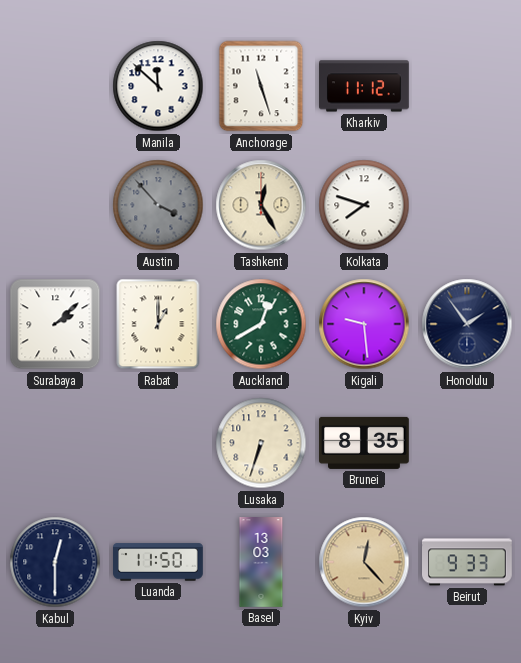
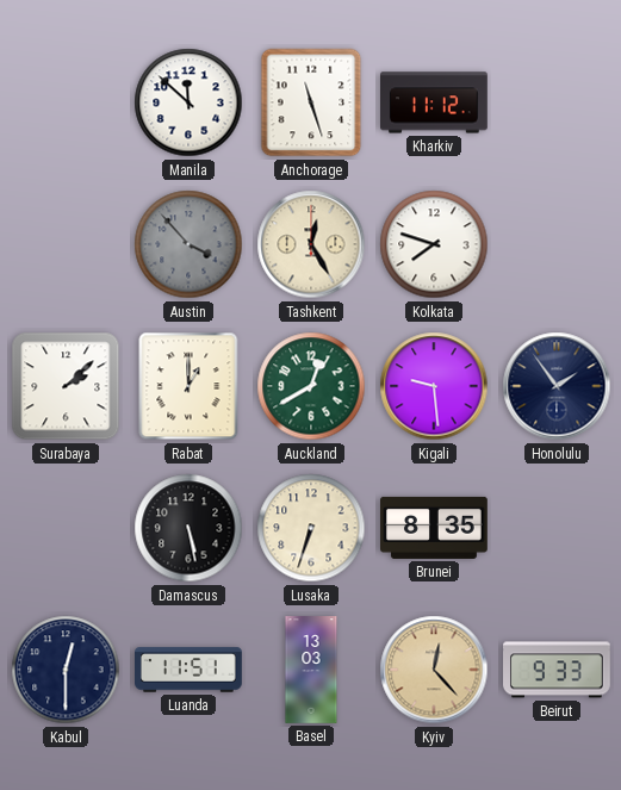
Damascus: none -> 5:28 (188, 528)
Luanda: 11:50 -> 11:51 (190, 670)
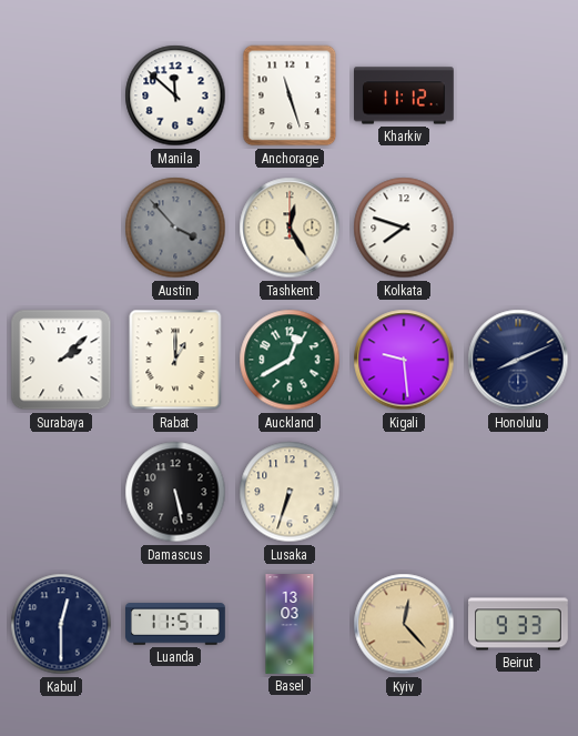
Honolulu: 1:54 -> 8:11 (518, 360)
Brunei: 8:35 -> none (435, 528)
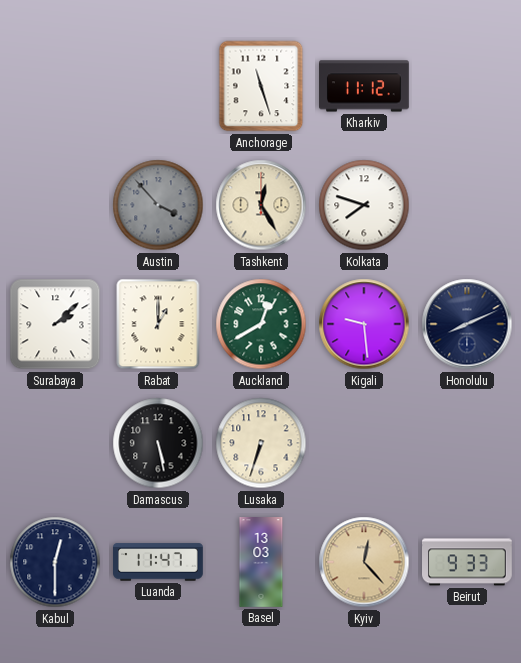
Manila: 11:52 -> none (175, 95)
Luanda: 11:51 -> 11:47 (159, 562)
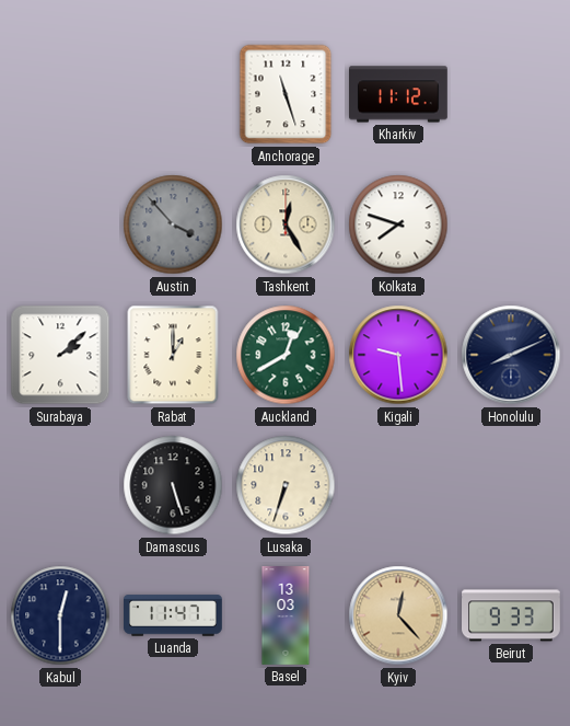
Damascus: 5:28 -> 5:27 (173, 485)
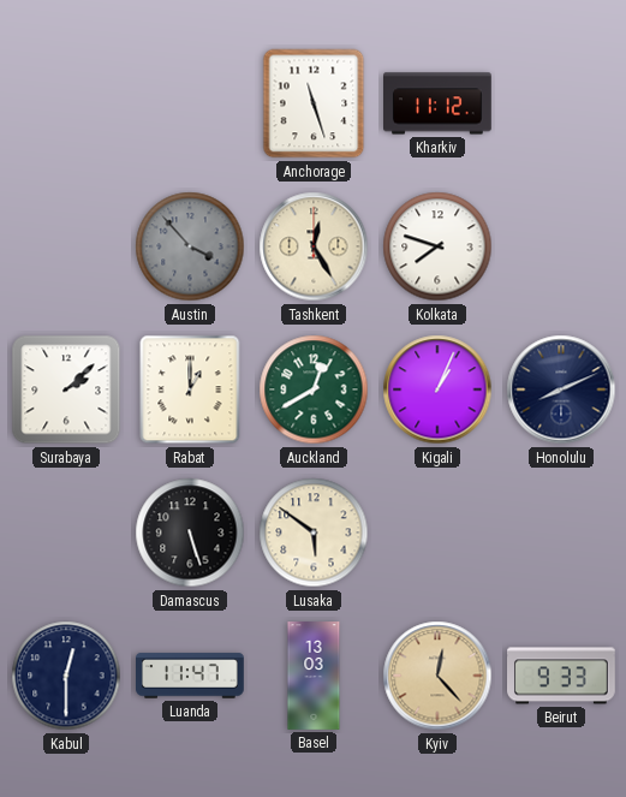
Kigali: 9:29 -> 1:04 (437, 389)
Lusaka: 6:33 -> 5:51 (314, 533)
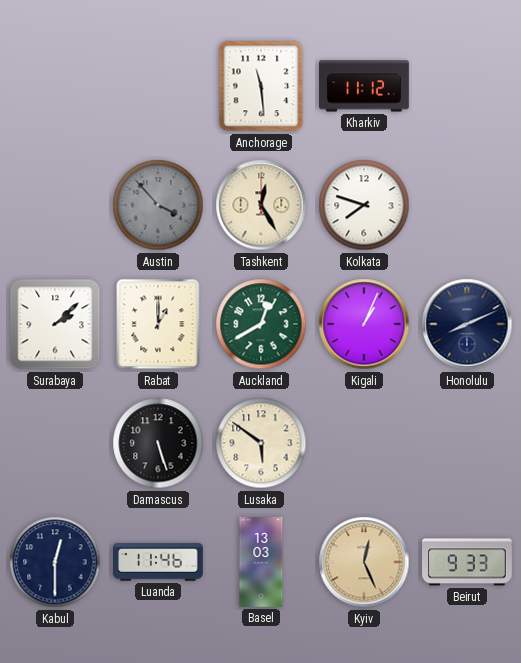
Anchorage: 11:27 -> 11:29 (261, 86)
Luanda: 11:47 -> 11:46 (159, 562)
Kyiv: 12:23 -> 12:26 (364, 562)
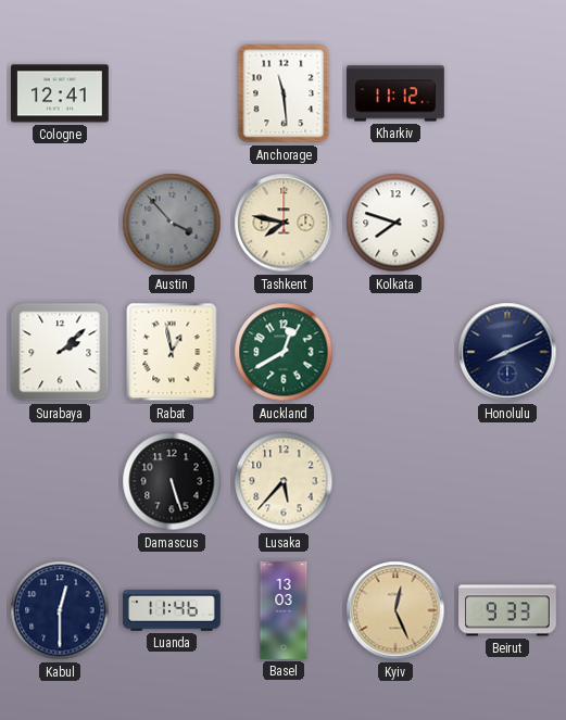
Cologne: none -> 12:41 (61, 93)
Tashkent: 12:25 -> 7:47 (284, 223)
Rabat: 1:00 -> 12:58 (172, 352)
Kigali: 1:04 -> none (364, 324)
Lusaka: 5:51 -> 5:37 (284, 481)
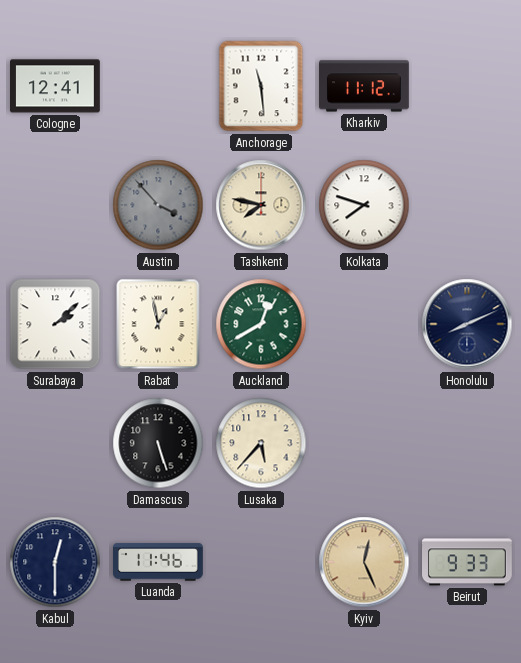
Basel: 13:03 -> none (284, 610)
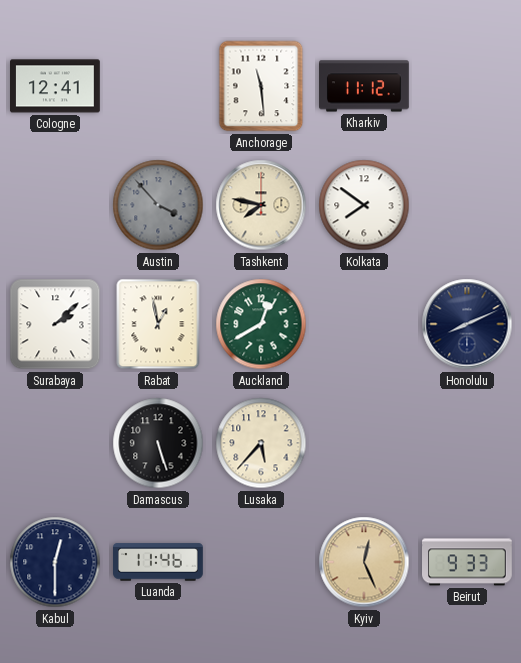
Kolkata: 7:48 -> 7:51 (364, 205)
